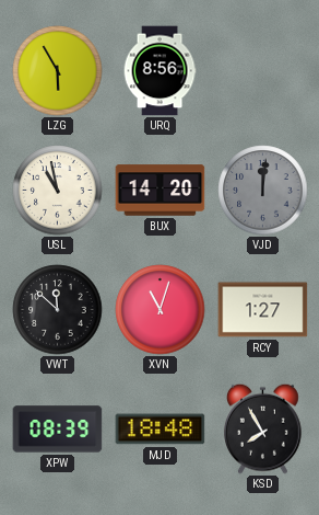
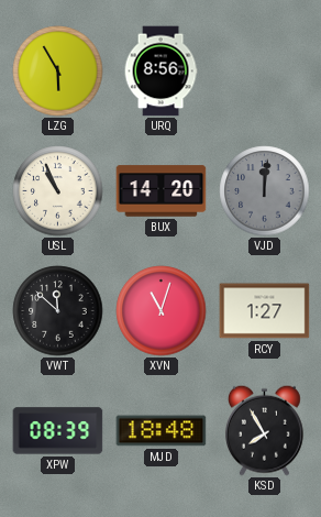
USL: 10:58 -> 10:56 (58, 191)
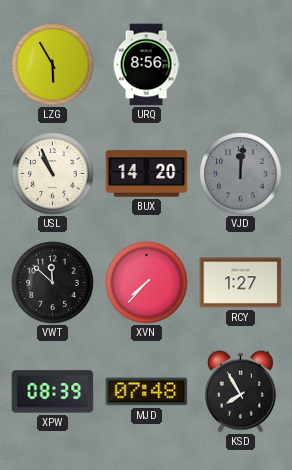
XVN: 11:03 -> 7:37 (147, 283)
MJD: 18:48 -> 07:48 (147, 392)
